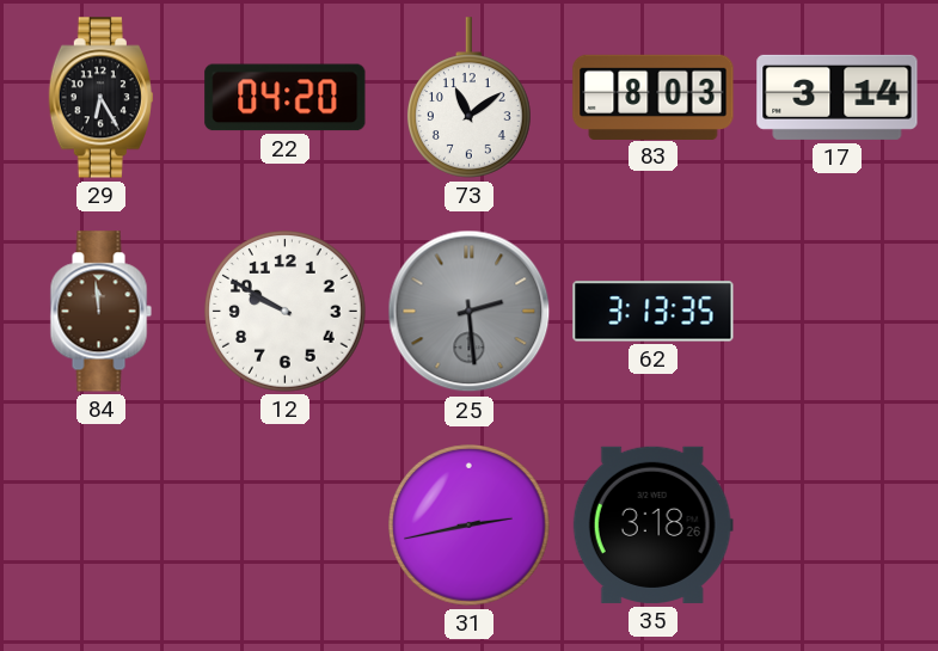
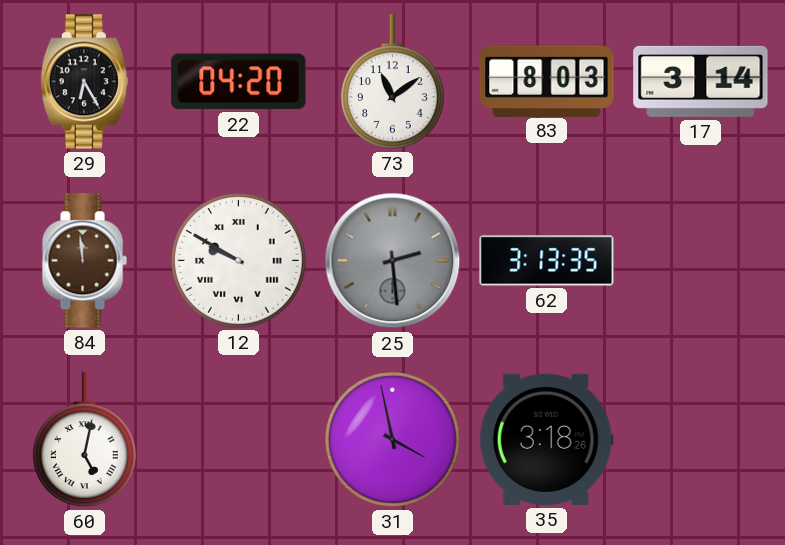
12 numerals: Arabic -> Roman (239, 261)
60: none -> 5:02 (85, 440)
31: 2:43 -> 3:58 (393, 440)
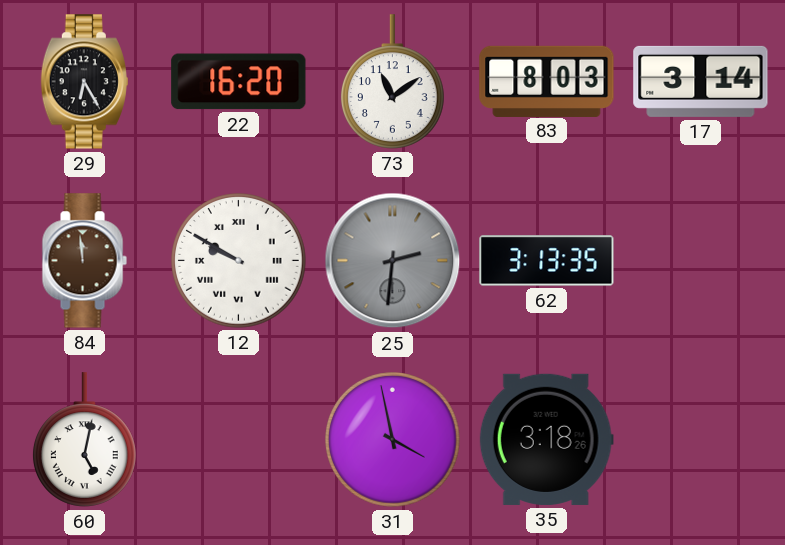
22: 04:20 -> 16:20 (239, 82)
25: 2:29 -> 2:31 (393, 261)
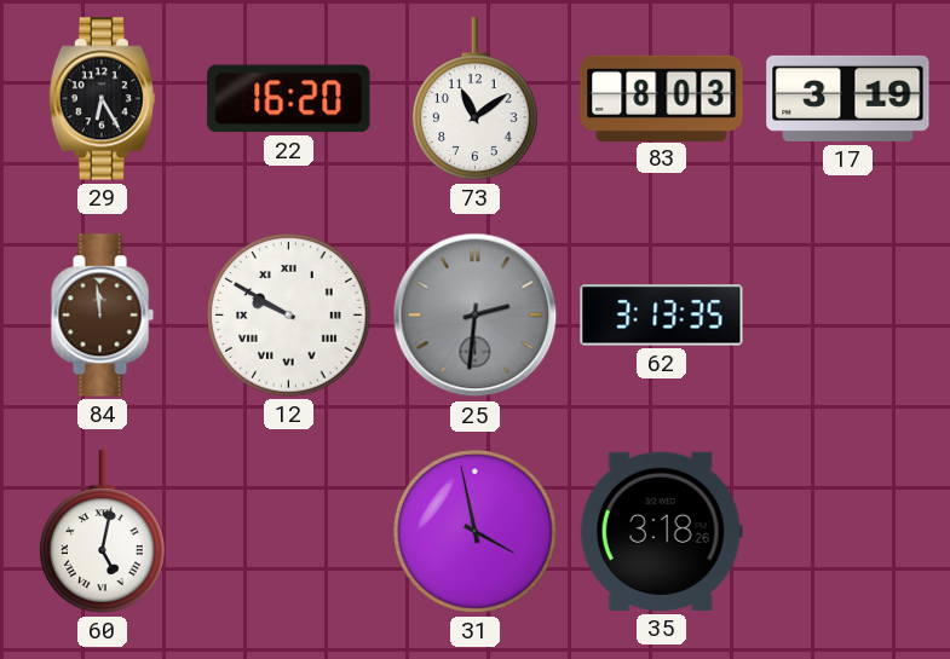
17: 3:14 -> 3:19 (848, 98)
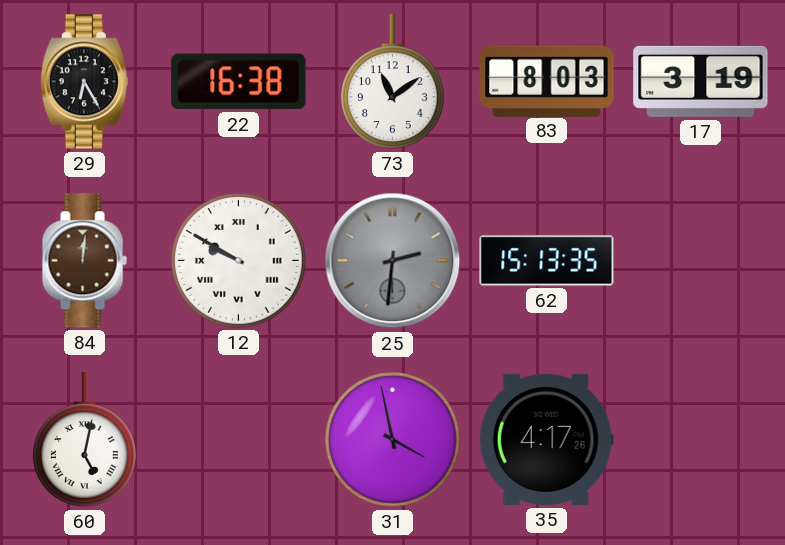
22: 16:20 -> 16:38 (239, 82)
84: 11:59 -> 12:01 (84, 261)
62: 3:13 -> 15:13 (547, 261)
35: 3:18 -> 4:17 (546, 439)
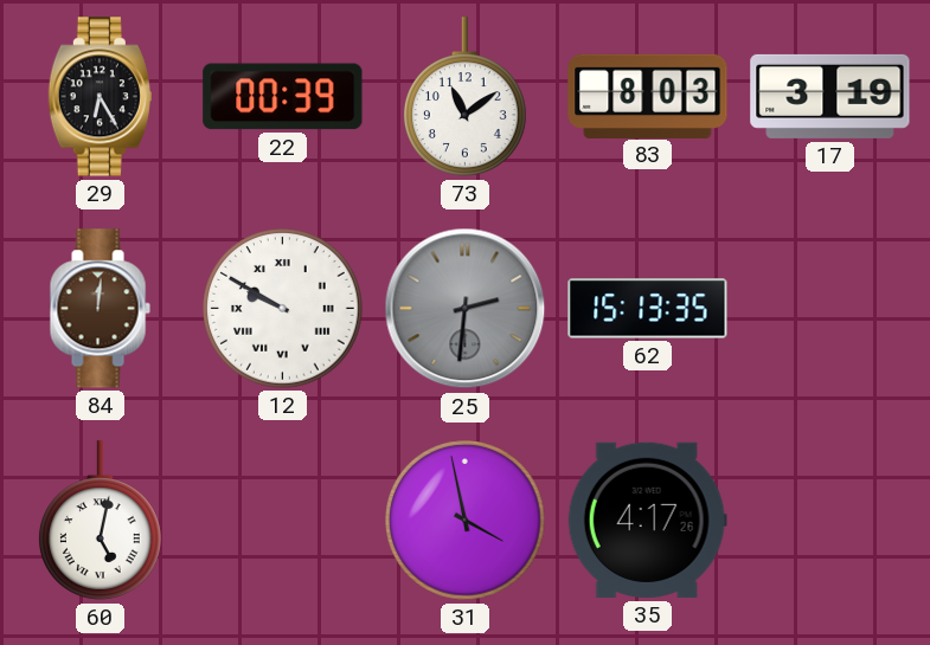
22: 16:38 -> 00:39 (283, 97)
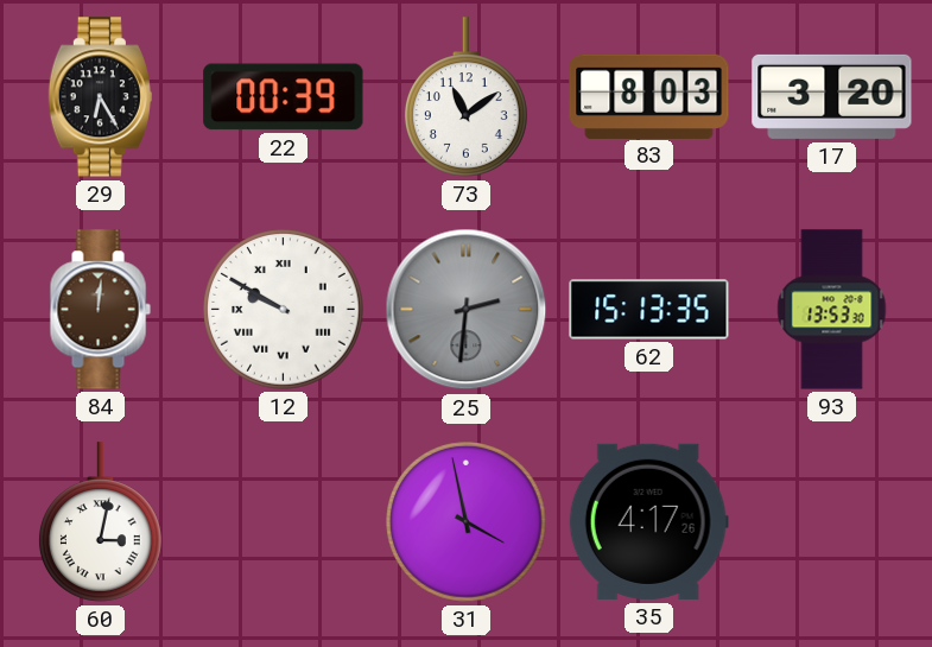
17: 3:19 -> 3:20 (832, 96)
93: none -> 13:53 (832, 310)
60: 5:02 -> 3:02 (101, 522)
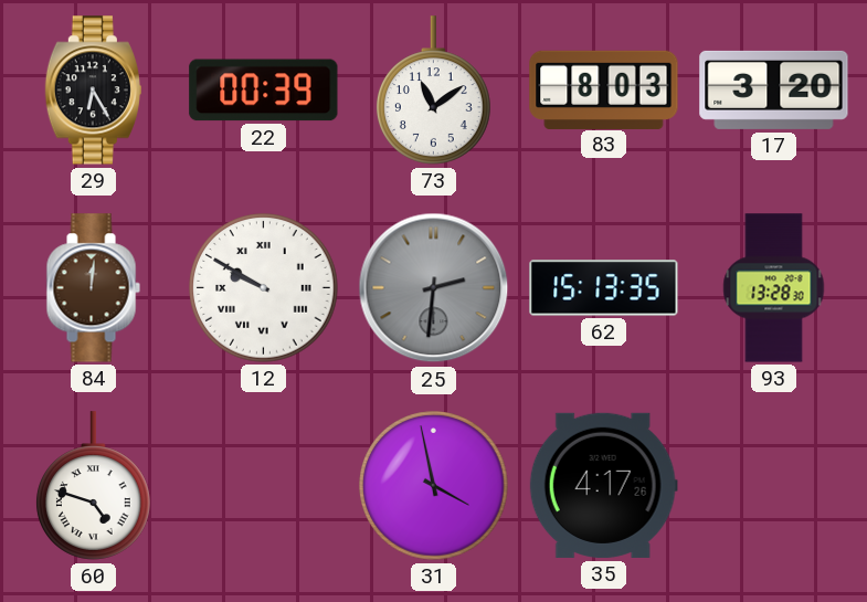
93: 13:53 -> 13:28 (774, 288)
60: 3:02 -> 4:48 (94, 486)
